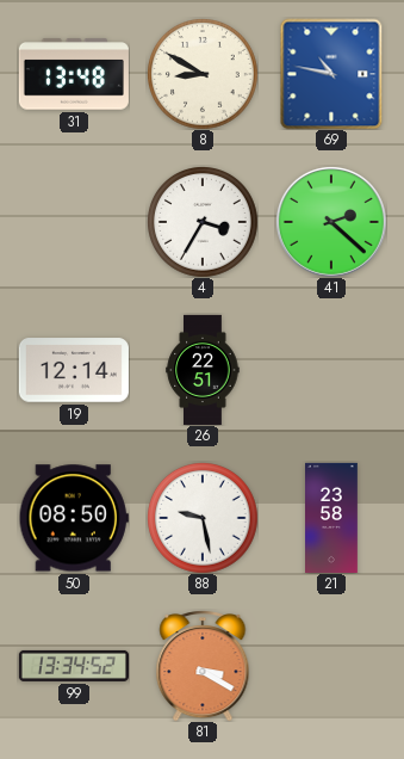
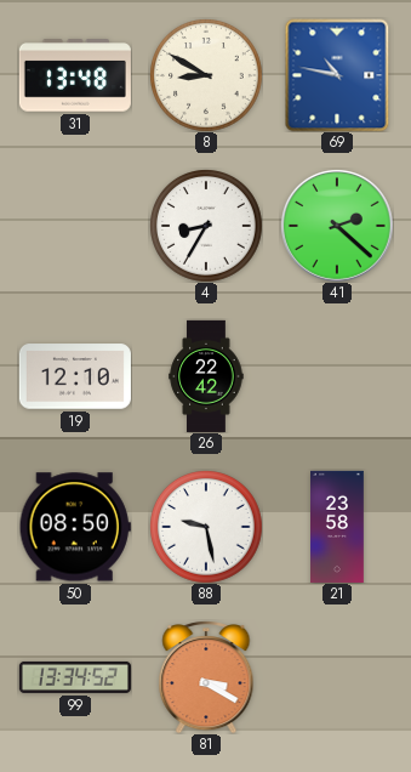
4: 3:35 -> 8:35 (206, 226)
19: 12:14 -> 12:10 (75, 376)
26: 22:51 -> 22:42 (206, 376)
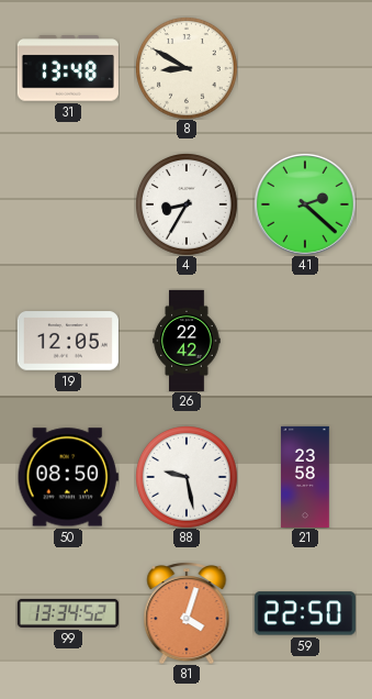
69: 10:47 -> none (337, 75)
19: 12:10 -> 12:05 (68, 341)
81: 3:20 -> 4:03 (187, 613)
59: none -> 22:50 (305, 613)
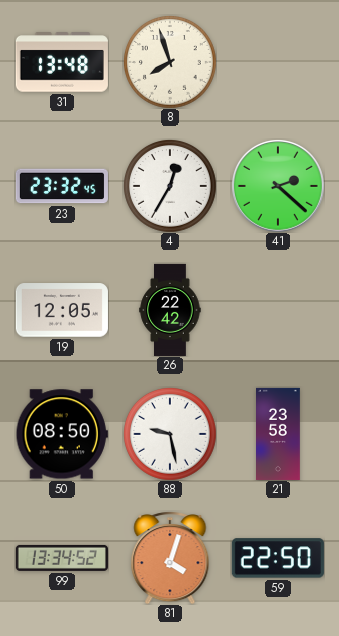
8: 8:50 -> 7:57 (170, 62)
23: none -> 23:32 (62, 186)
4: 8:35 -> 12:35 (170, 186)
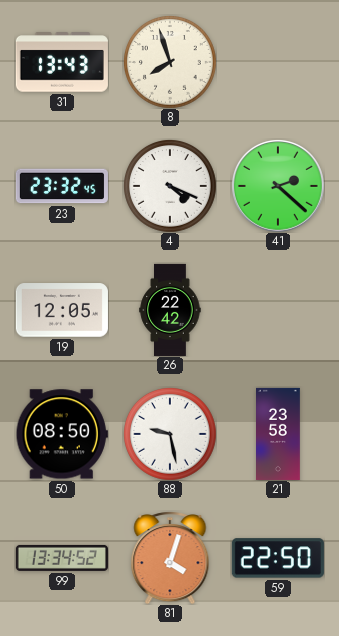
31: 13:48 -> 13:43 (62, 62)
4: 12:35 -> 4:19 (170, 186)
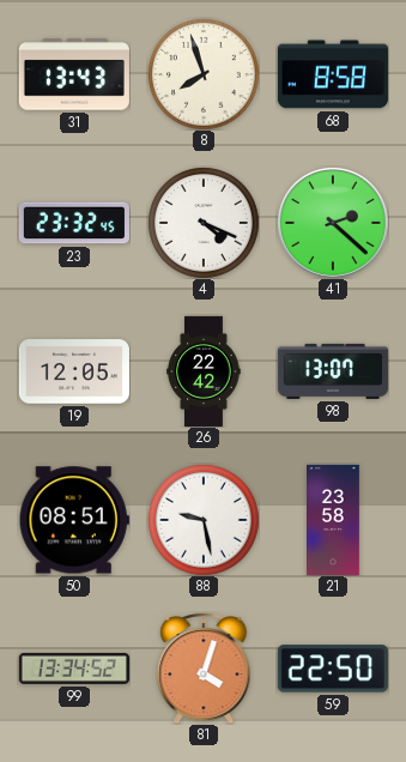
68: none -> 8:58 (333, 74)
98: none -> 13:07 (333, 371)
50: 08:50 -> 08:51 (74, 520)
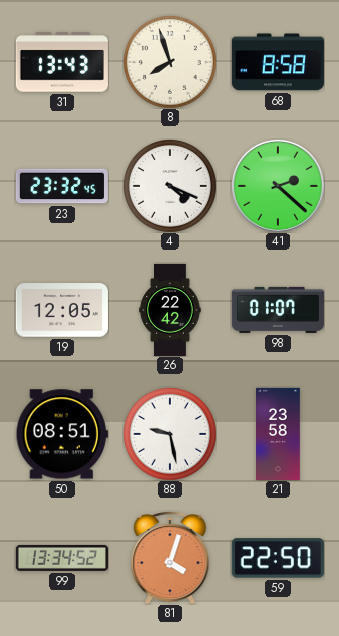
98: 13:07 -> 01:07 (278, 310)
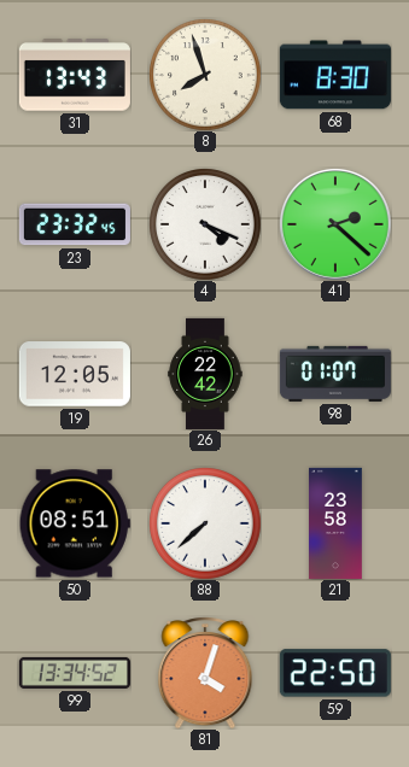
68: 8:58 -> 8:30 (335, 75)
88: 9:28 -> 7:38 (205, 523)
